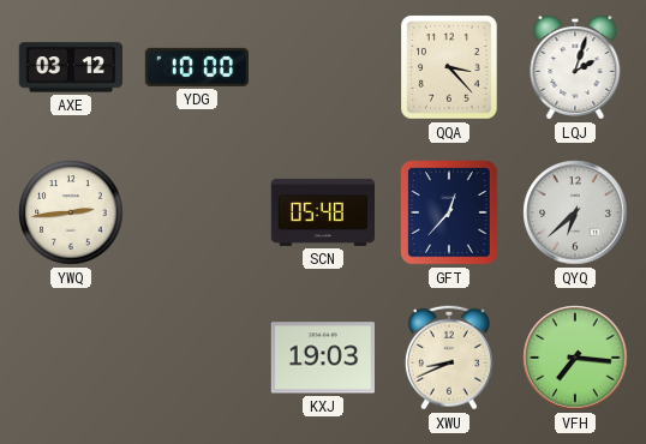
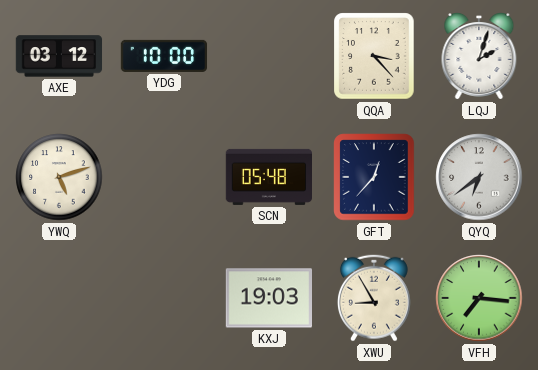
YWQ: 2:44 -> 5:12 (59, 177)
QYQ: 6:38 -> 6:39 (479, 177)
XWU: 8:41 -> 8:55 (374, 298)
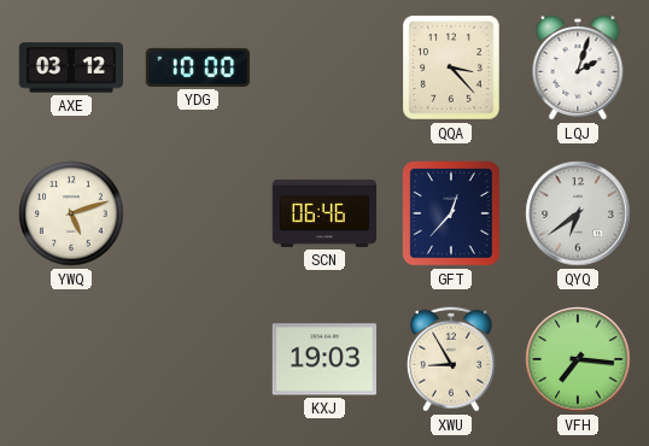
SCN: 05:48 -> 06:46 (324, 213)
